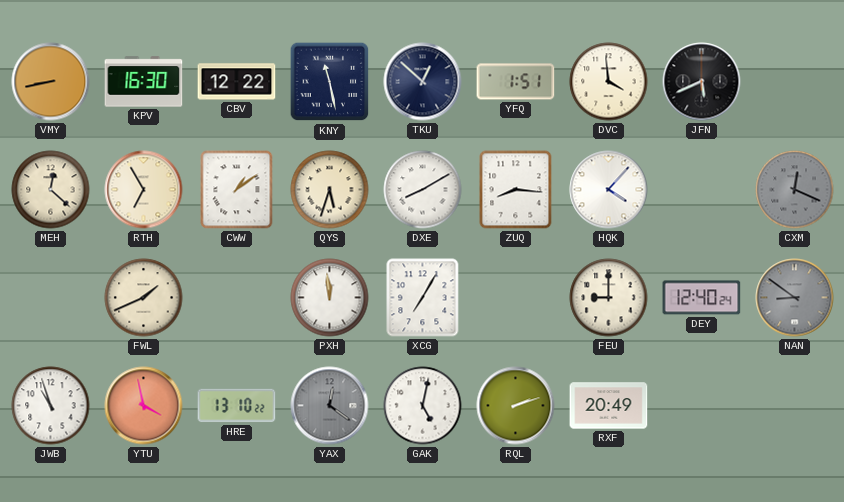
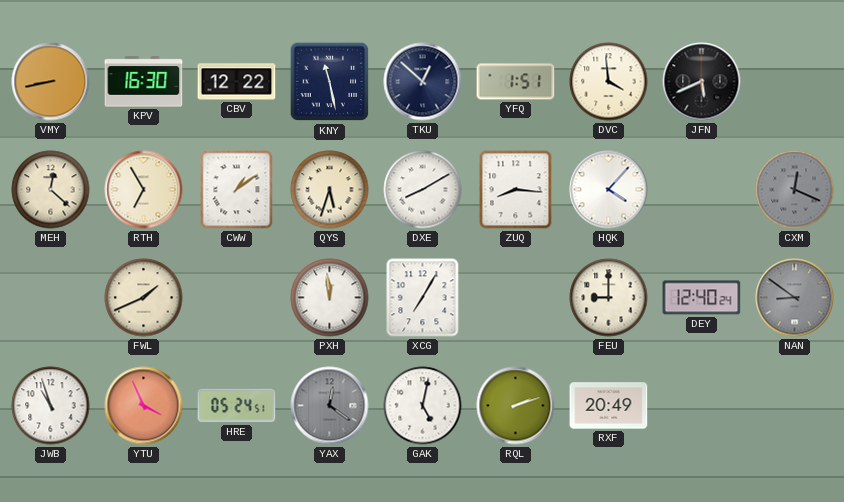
YTU: 3:58 -> 3:56 (144, 406)
HRE: 13:10 -> 05:24 (237, 406)
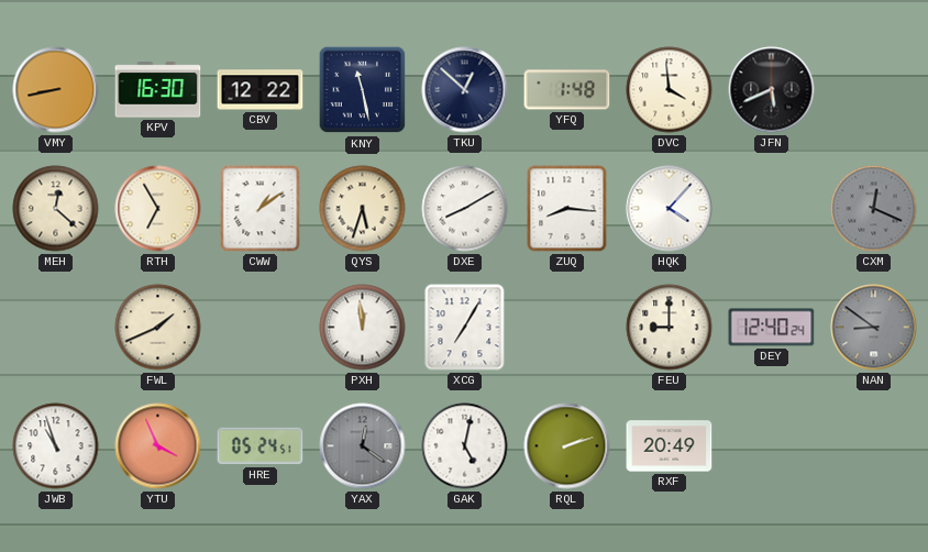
YFQ: 1:51 -> 1:48 (567, 90)
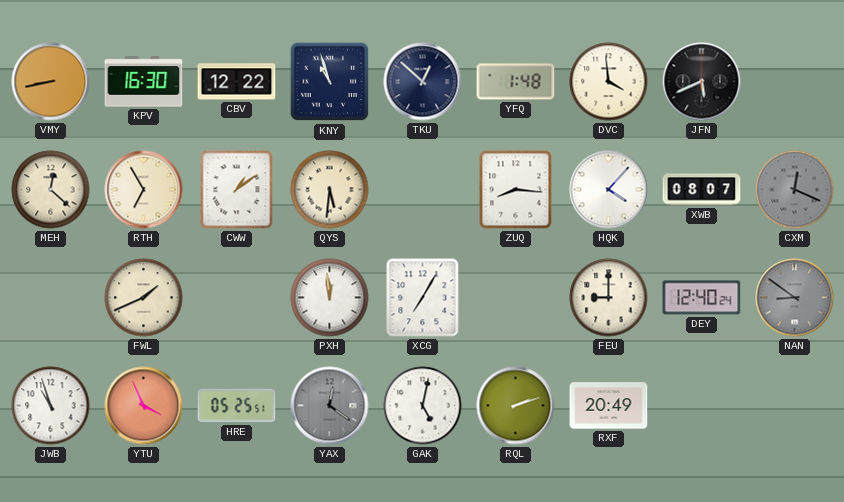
KNY: 11:28 -> 10:57 (330, 82)
QYS: 5:33 -> 5:31 (330, 190)
DXE: 8:10 -> none (465, 209)
XWB: none -> 08:07 (702, 190)
HRE: 05:24 -> 05:25 (237, 406)
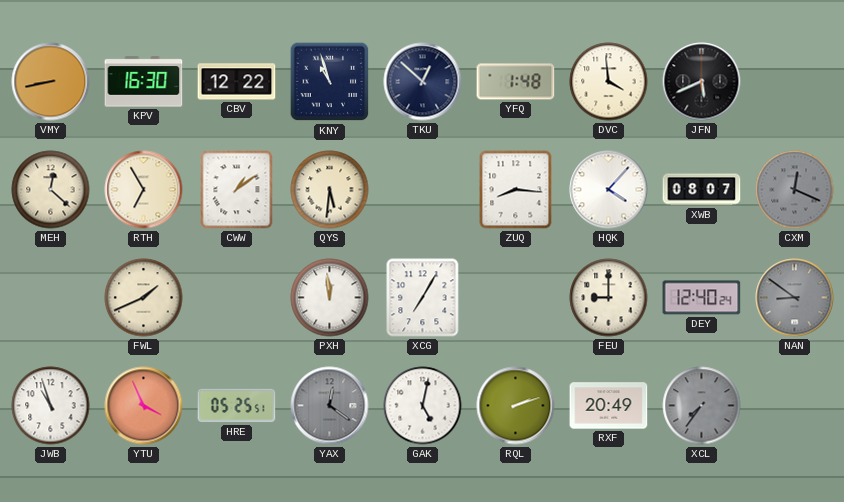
XCL: none -> 7:36 (702, 406)
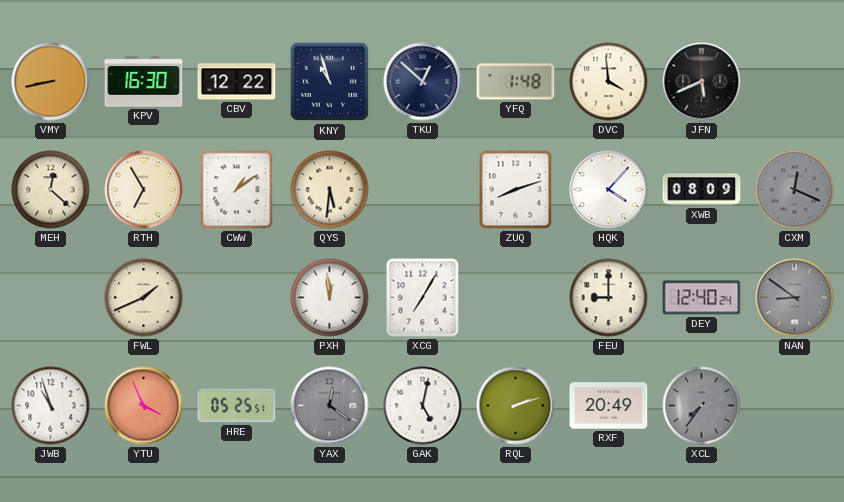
ZUQ: 8:16 -> 8:12 (516, 190)
XWB: 08:07 -> 08:09 (702, 190)
